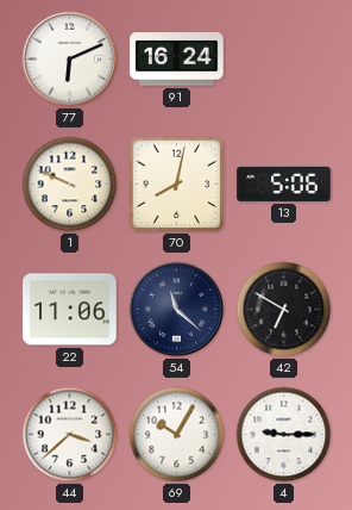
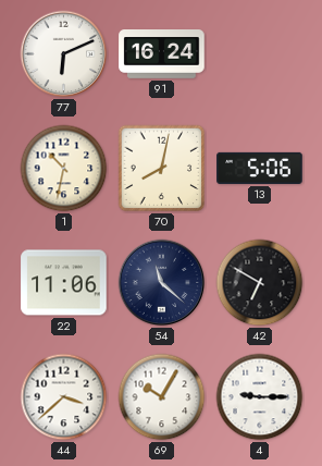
1: 9:49 -> 10:32 (64, 169)
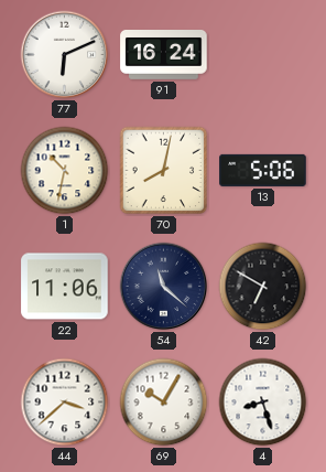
4: 9:15 -> 8:27 (263, 403)
